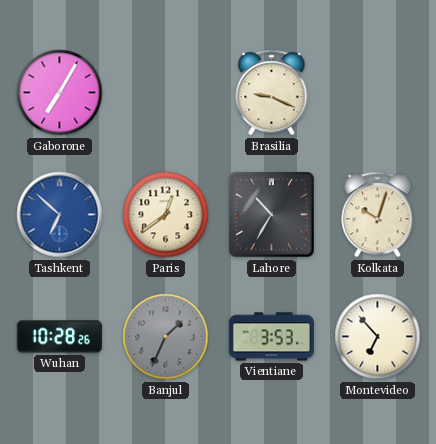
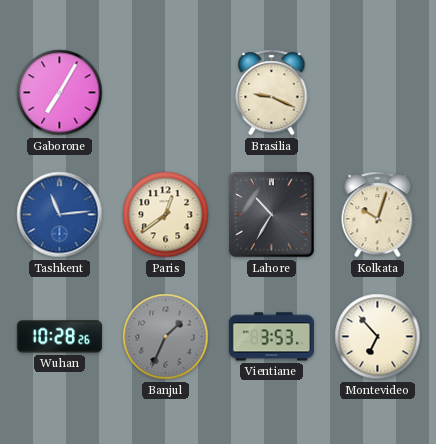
Tashkent: 6:52 -> 11:14 (60, 215)
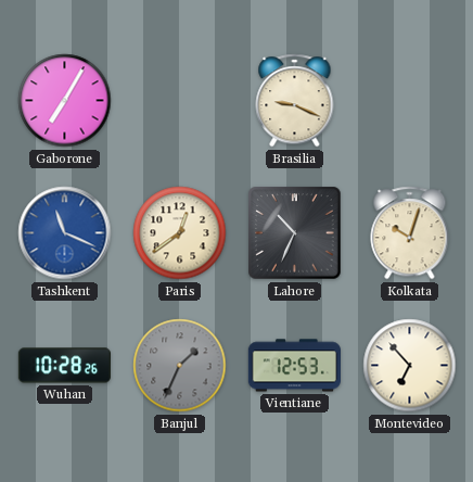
Tashkent: 11:14 -> 11:19 (65, 233)
Lahore: 10:35 -> 10:34 (295, 233)
Vientiane: 3:53 -> 12:53 (294, 366)
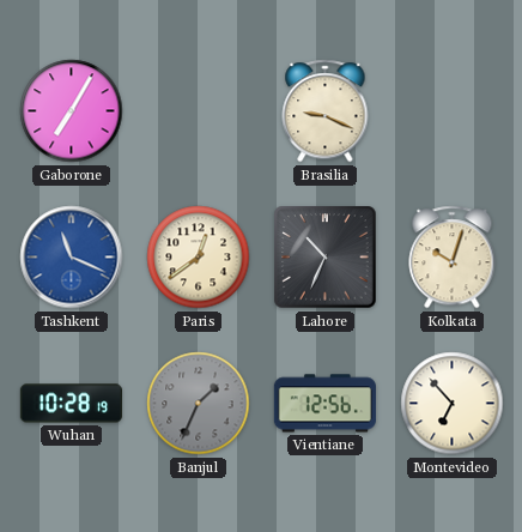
Wuhan: 10:28:26 -> 10:28:19 (71, 404)
Vientiane: 12:53 -> 12:56 (324, 404)
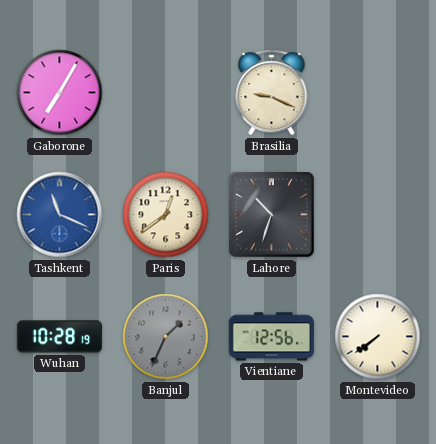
Lahore: 10:34 -> 10:33 (272, 215)
Kolkata: 10:03 -> none (453, 258)
Montevideo: 6:53 -> 7:39 (378, 337)
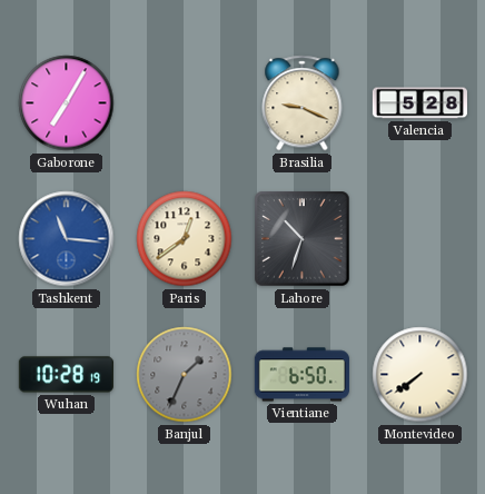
Valencia: none -> 5:28 (419, 103)
Tashkent: 11:19 -> 11:16 (67, 239)
Vientiane: 12:56 -> 6:50 (301, 375)
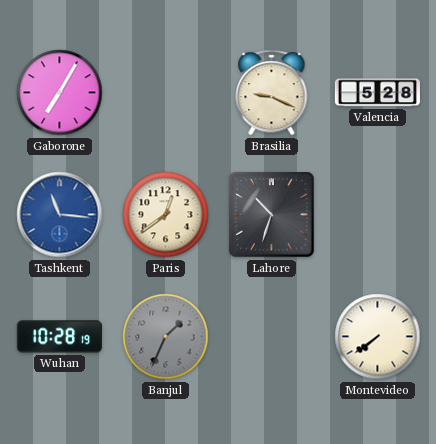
Vientiane: 6:50 -> none (301, 375)
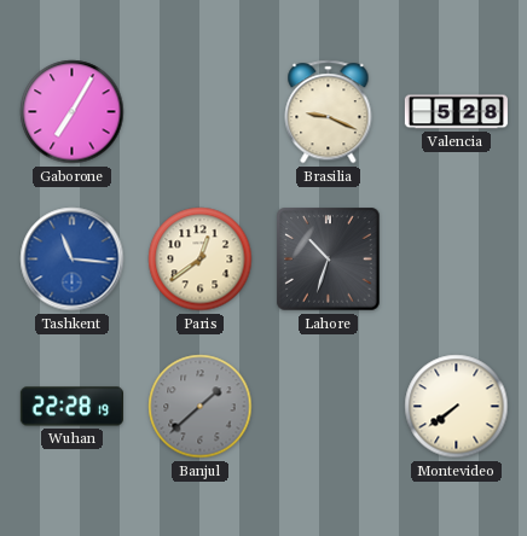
Wuhan: 10:28 -> 22:28 (71, 407)
Banjul: 1:34 -> 1:38 (201, 407)
